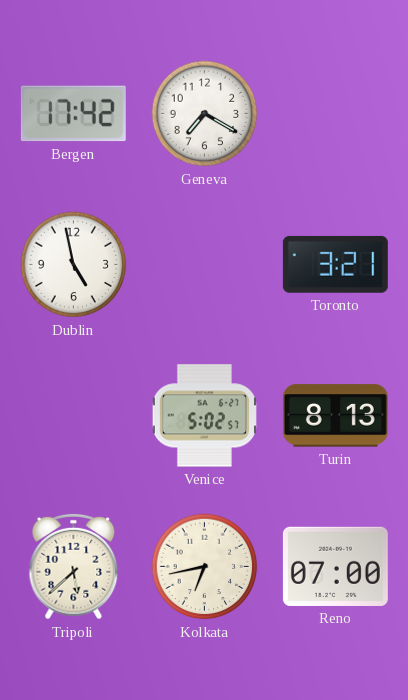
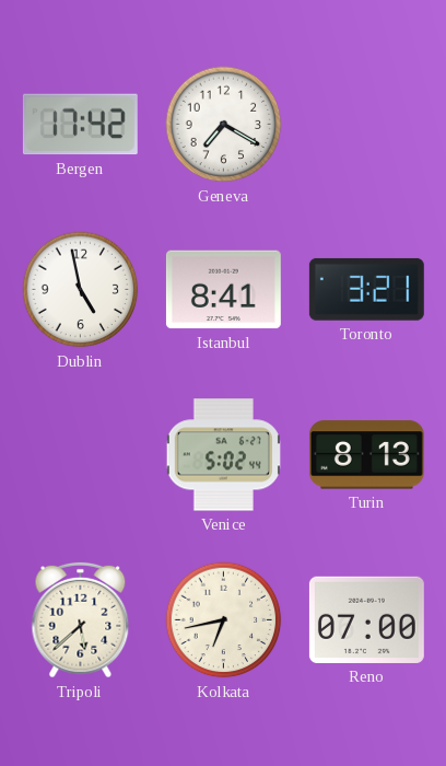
Istanbul: none -> 8:41 (223, 290)
Venice: 5:02:57 -> 5:02:44 (223, 455)
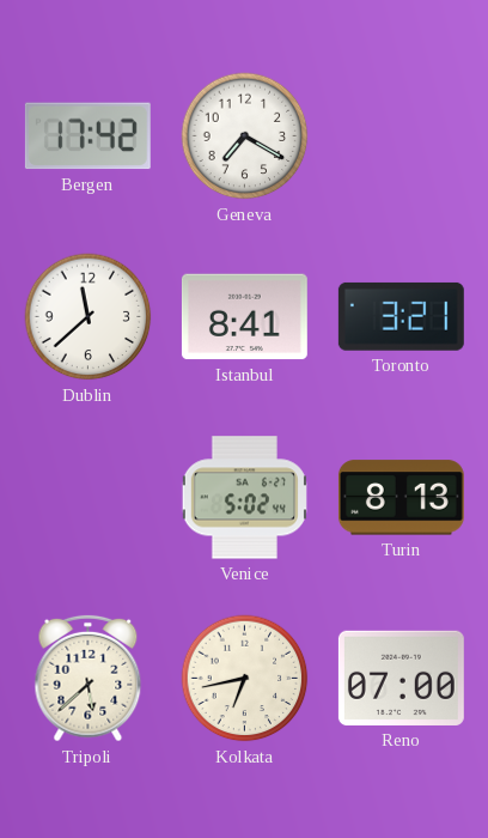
Dublin: 4:58 -> 11:38 (89, 317)
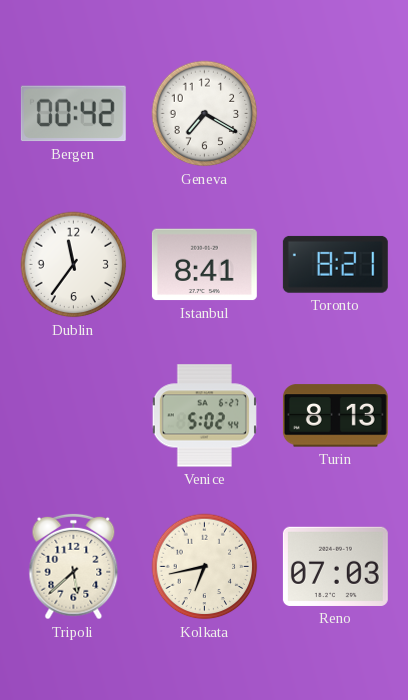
Bergen: 17:42 -> 00:42 (73, 114)
Dublin: 11:38 -> 11:36 (74, 265)
Toronto: 3:21 -> 8:21 (335, 264)
Reno: 07:00 -> 07:03 (335, 566)
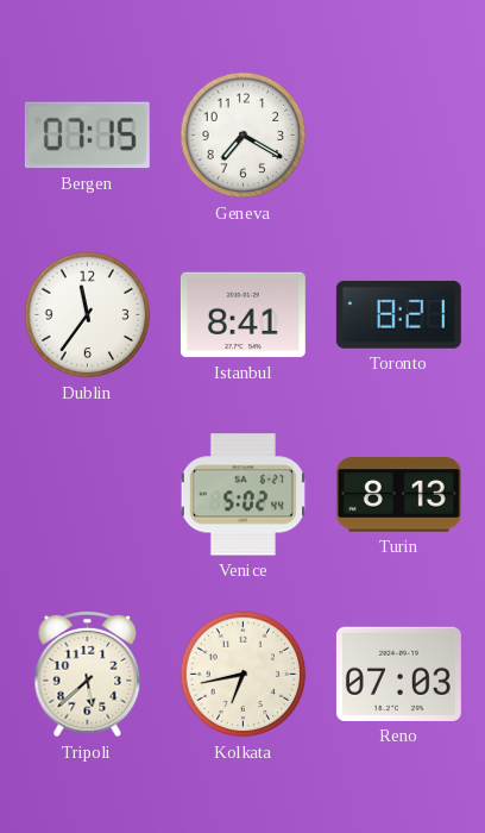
Bergen: 00:42 -> 07:15 (87, 136)
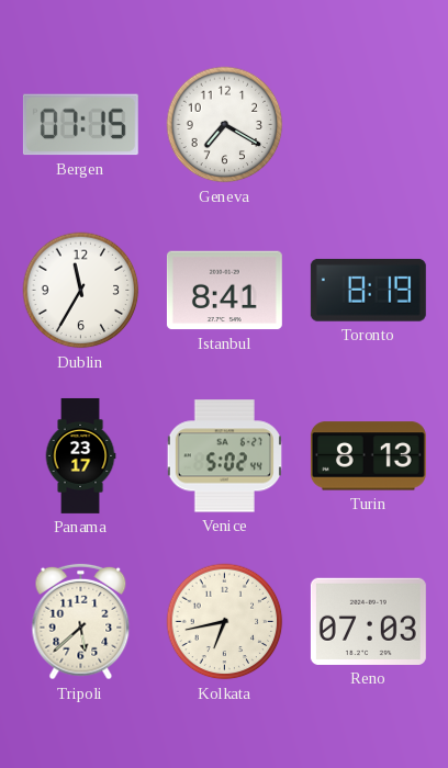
Dublin: 11:36 -> 11:35 (81, 291)
Toronto: 8:21 -> 8:19 (368, 290)
Panama: none -> 23:17 (80, 455)
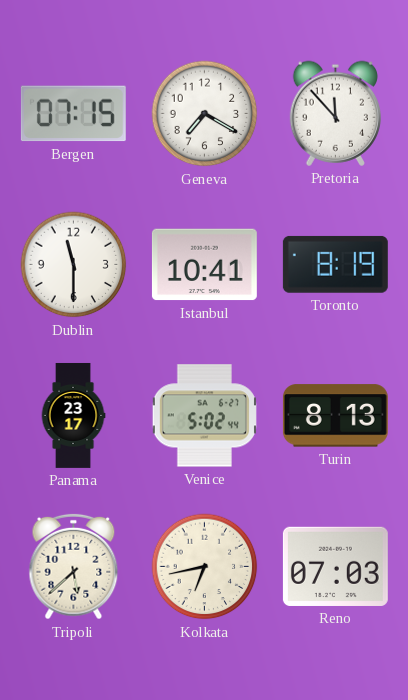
Pretoria: none -> 11:53 (335, 113)
Dublin: 11:35 -> 11:30 (74, 265)
Istanbul: 8:41 -> 10:41 (204, 265)
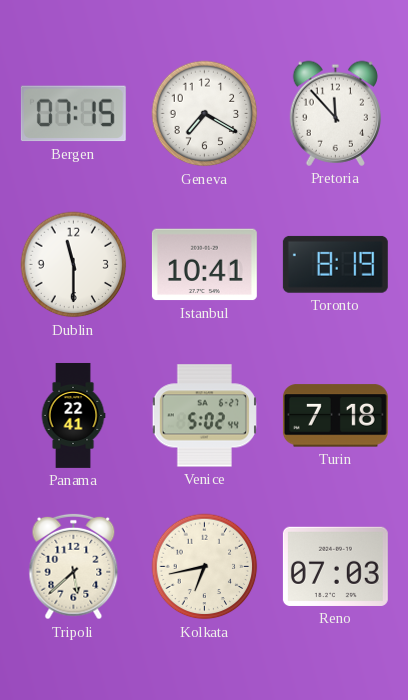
Panama: 23:17 -> 22:41 (73, 415)
Turin: 8:13 -> 7:18 (335, 416)
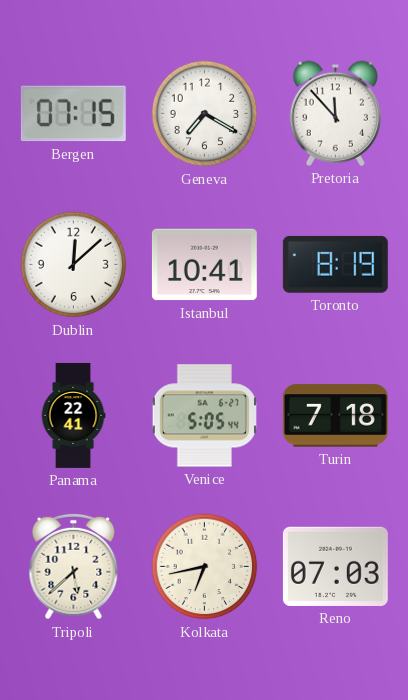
Dublin: 11:30 -> 12:08 (74, 265)
Venice: 5:02 -> 5:05 (204, 416)
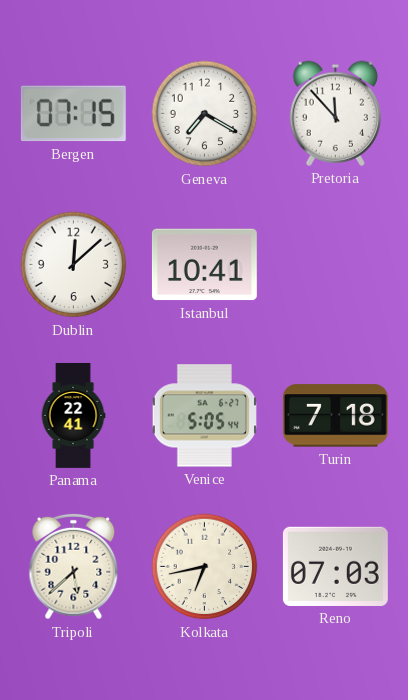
Toronto: 8:19 -> none (335, 264)
